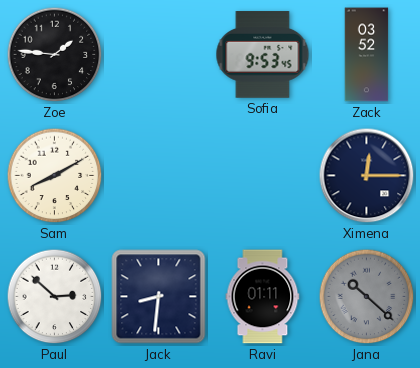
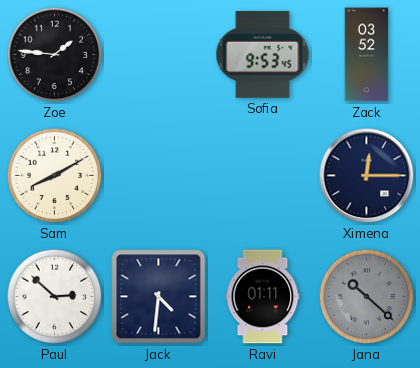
Jack: 8:31 -> 4:31 (159, 297)
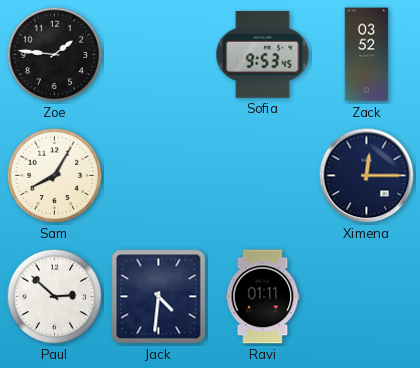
Sam: 8:10 -> 8:05 (55, 176)
Jana: 10:22 -> none (367, 297)
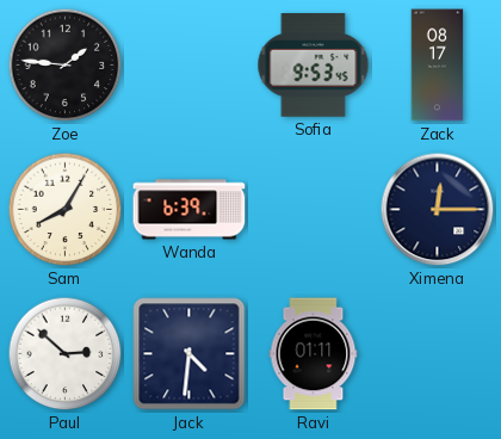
Zack: 03:52 -> 08:17 (438, 66)
Wanda: none -> 6:39 (190, 210)
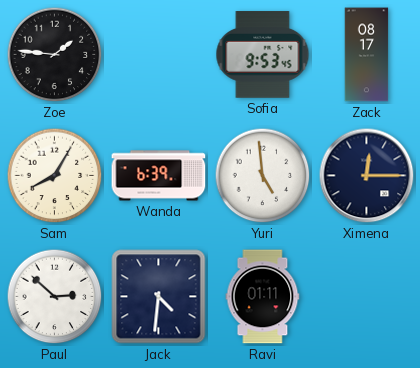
Yuri: none -> 4:59 (263, 176)
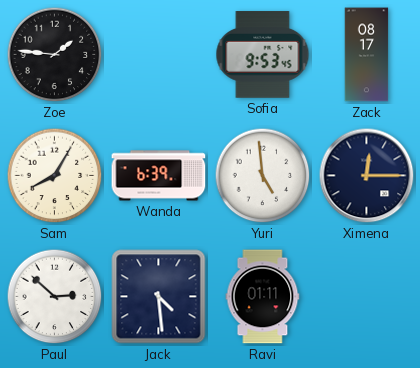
Jack: 4:31 -> 4:29 (159, 297)
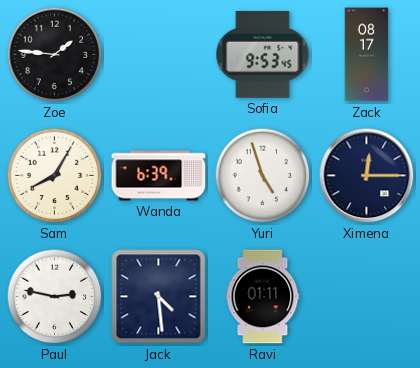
Yuri: 4:59 -> 4:57 (263, 176)
Paul: 2:52 -> 2:47 (55, 297)
